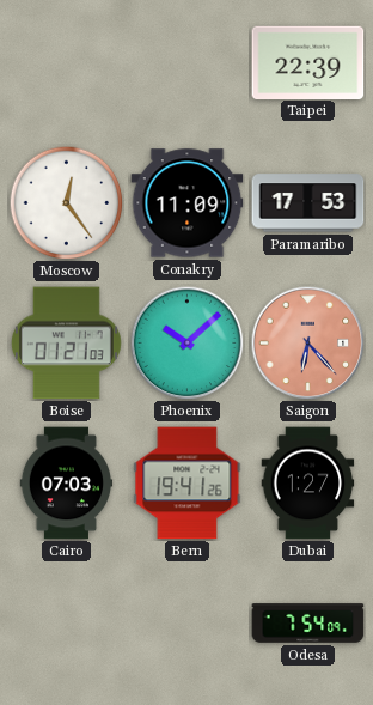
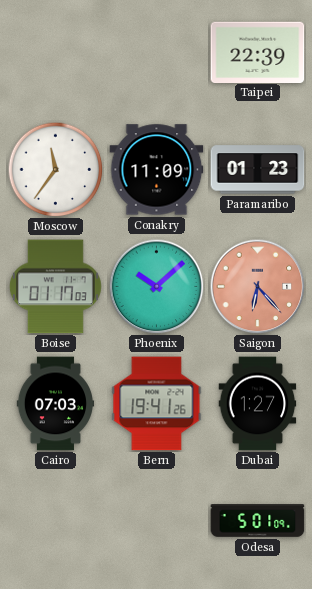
Moscow: 12:24 -> 11:36 (55, 169)
Paramaribo: 17:53 -> 01:23 (258, 170)
Boise: 01:21 -> 01:17 (55, 287)
Odesa: 7:54 -> 5:01 (258, 521)
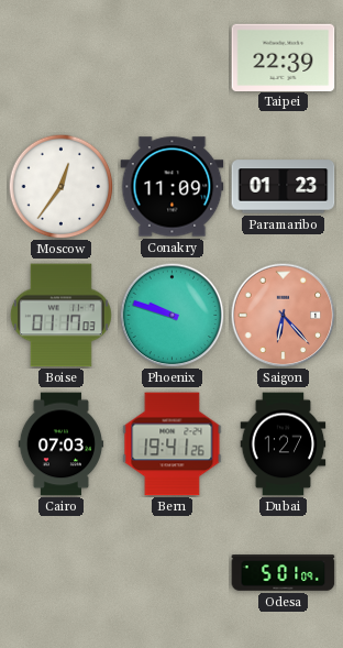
Moscow: 11:36 -> 12:36 (60, 186)
Phoenix: 10:08 -> 9:48 (171, 315)
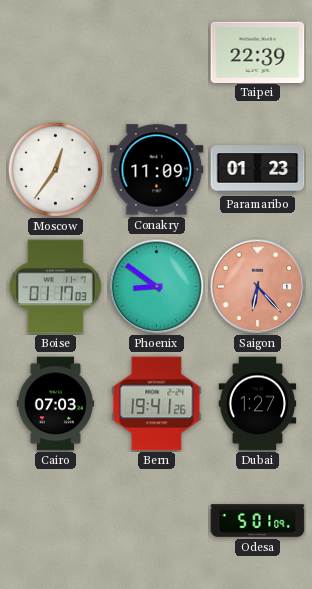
Phoenix: 9:48 -> 8:51 (156, 286)
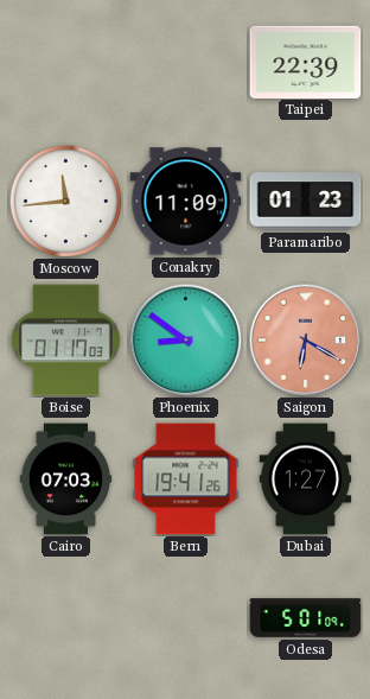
Moscow: 12:36 -> 11:44 (65, 201)
Saigon: 6:23 -> 6:20 (305, 339)
